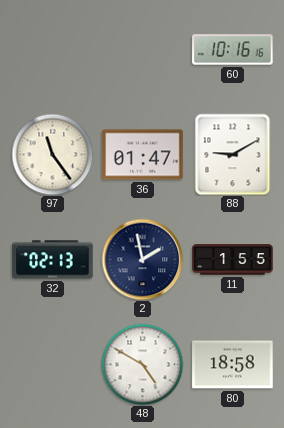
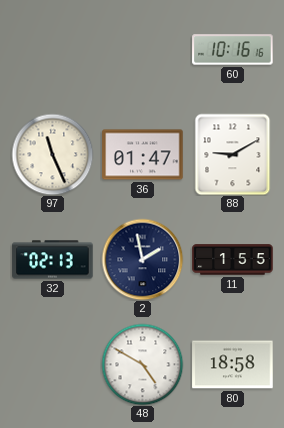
97: 11:24 -> 11:26 (52, 154)
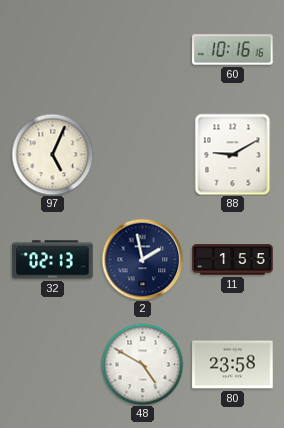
97: 11:26 -> 5:04 (52, 154)
36: 01:47 -> none (143, 155)
80: 18:58 -> 23:58 (233, 365)
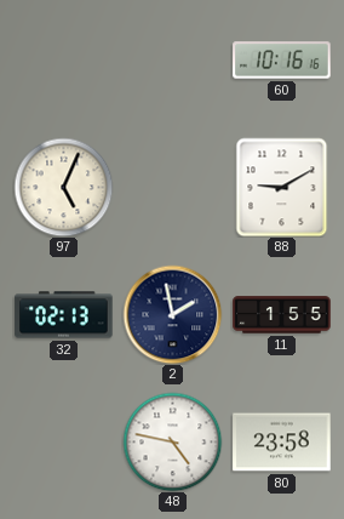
48: 4:50 -> 4:47 (172, 441)
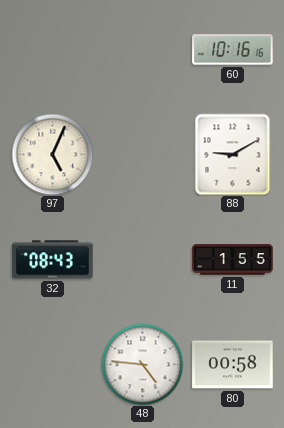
32: 02:13 -> 08:43 (53, 260)
2: 1:58 -> none (172, 314)
48: 4:47 -> 4:46 (142, 364)
80: 23:58 -> 00:58 (233, 365)
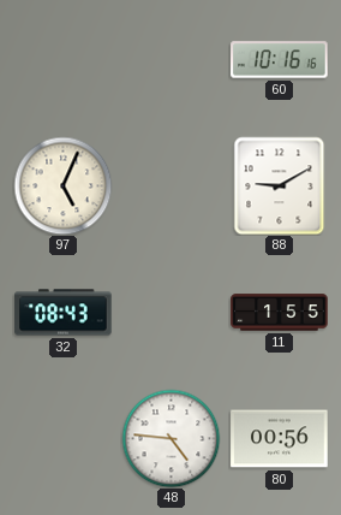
80: 00:58 -> 00:56 (280, 439)
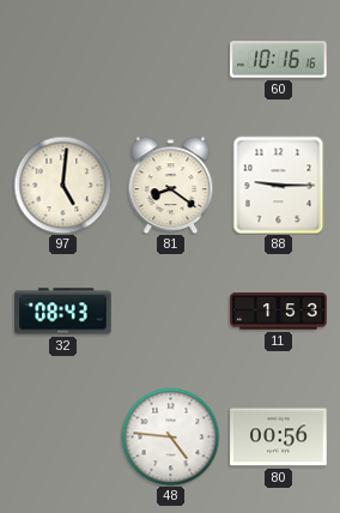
97: 5:04 -> 5:01 (62, 185)
81: none -> 8:21 (171, 185)
88: 9:10 -> 9:15 (279, 185)
11: 1:55 -> 1:53 (279, 312)
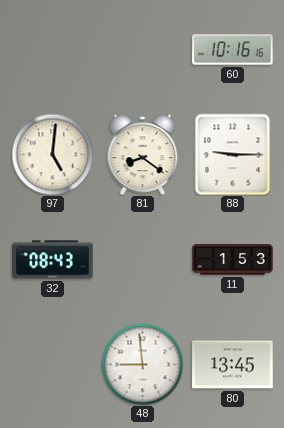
48: 4:46 -> 8:59 (142, 364)
80: 00:56 -> 13:45 (233, 365)
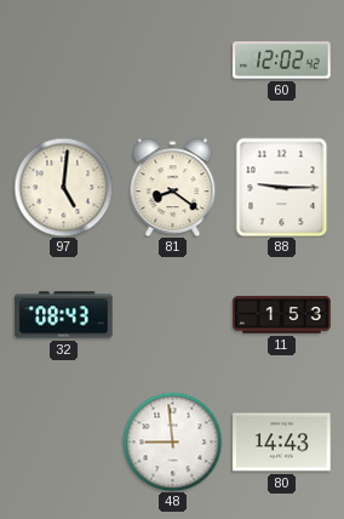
60: 10:16 -> 12:02 (282, 61)
80: 13:45 -> 14:43 (282, 443)
